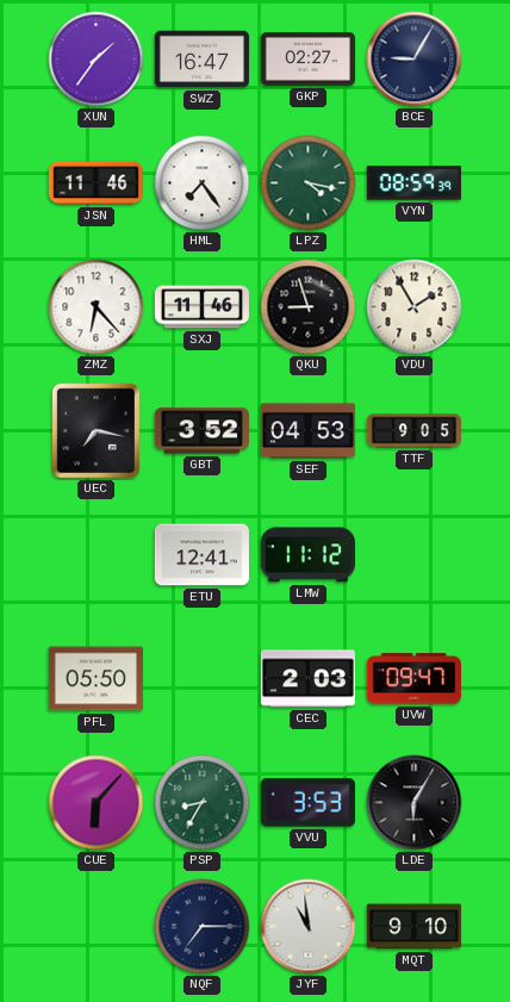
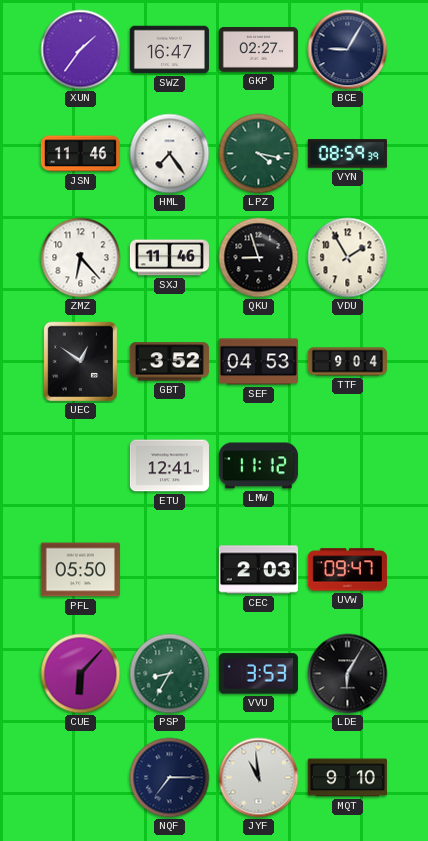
UEC: 7:17 -> 12:51 (80, 362)
TTF: 9:05 -> 9:04 (347, 362)
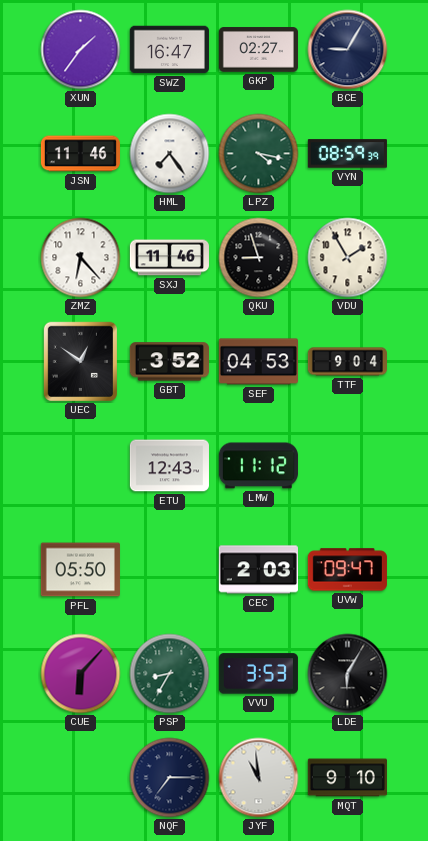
ETU: 12:41 -> 12:43 (169, 466)
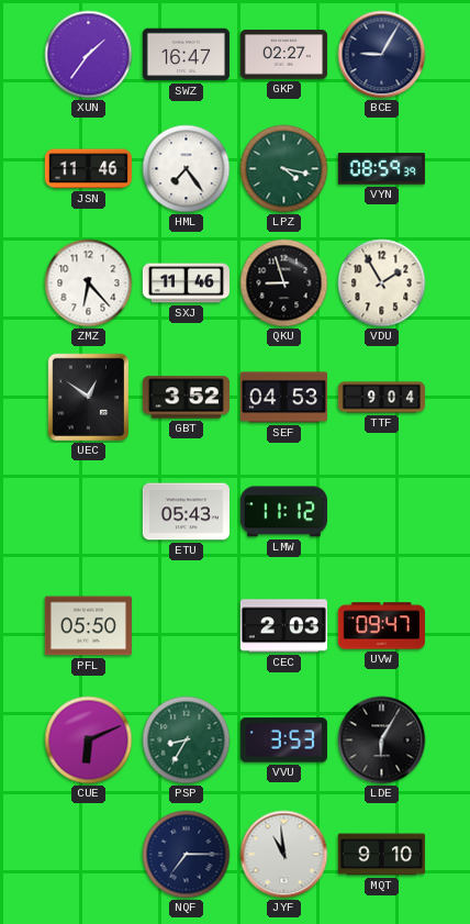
ETU: 12:43 -> 05:43 (186, 512)
CUE: 6:07 -> 6:11 (89, 741)
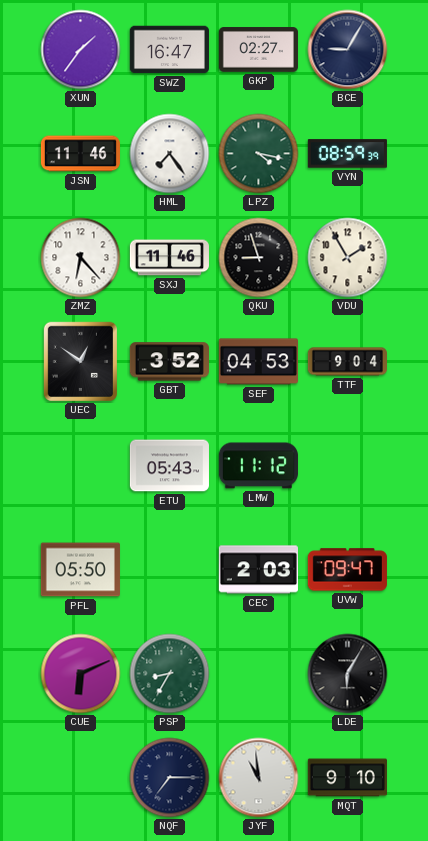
VVU: 3:53 -> none (283, 741)
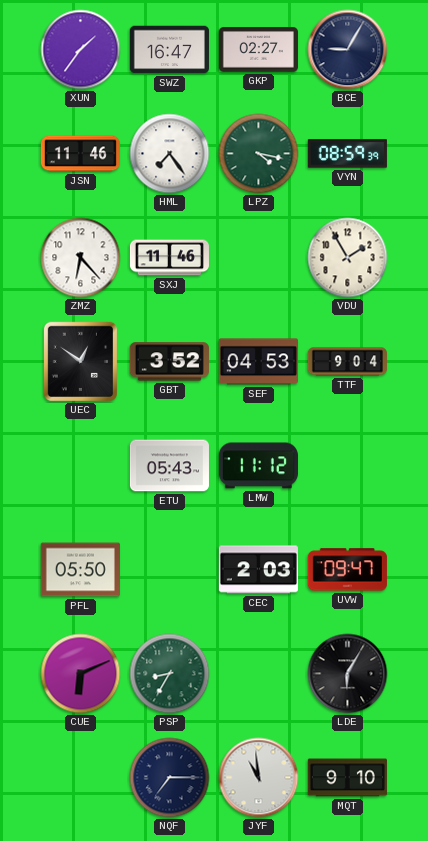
QKU: 8:57 -> none (259, 258)
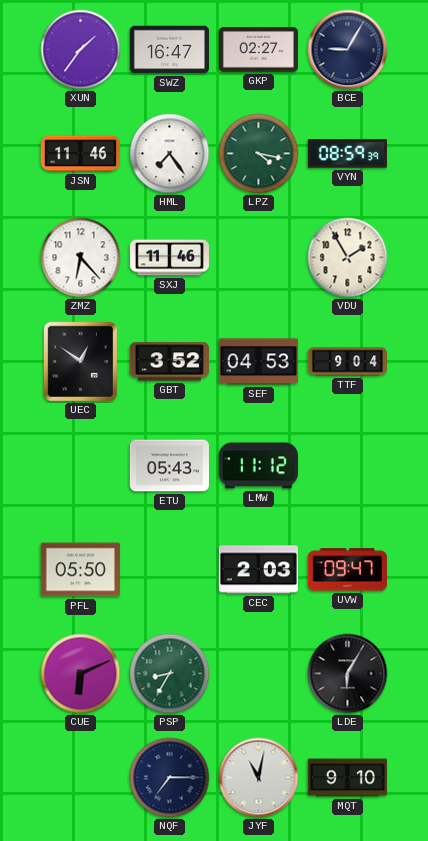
JYF: 10:59 -> 11:02 (259, 778)
